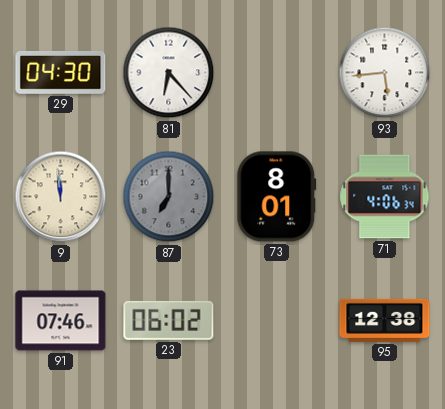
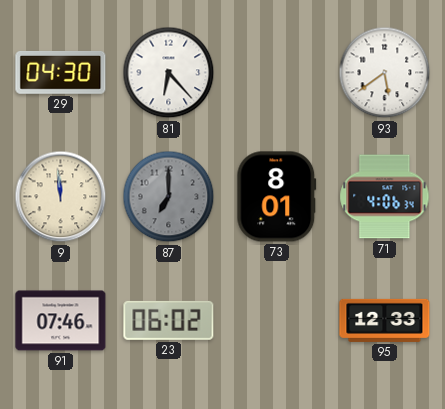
93: 5:44 -> 5:39 (385, 73)
95: 12:38 -> 12:33 (385, 320)
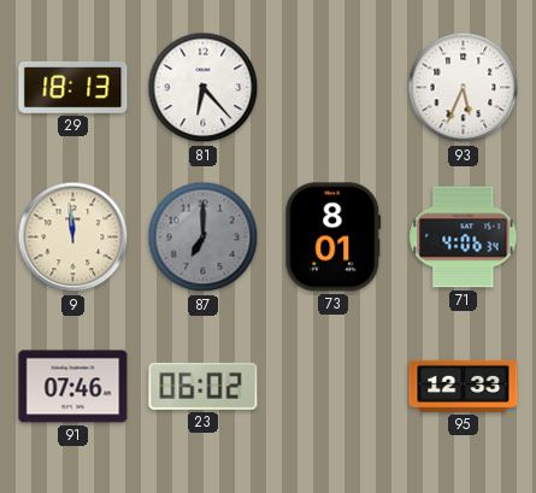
29: 04:30 -> 18:13 (73, 87)
93: 5:39 -> 5:34 (464, 88)
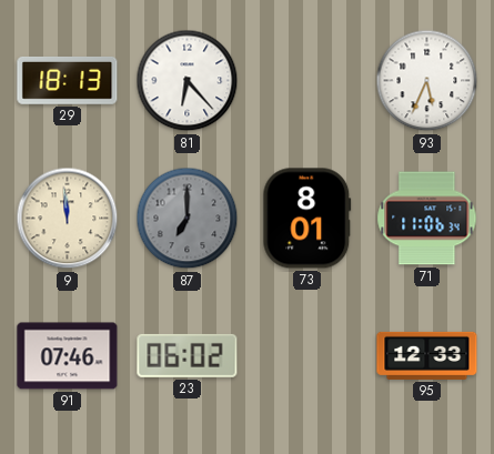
71: 4:06 -> 11:06 (427, 219)
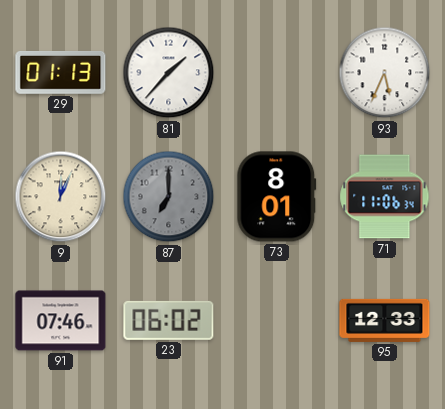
29: 18:13 -> 01:13 (61, 72)
81: 6:23 -> 1:37 (169, 73)
9: 11:59 -> 12:04 (61, 197)
